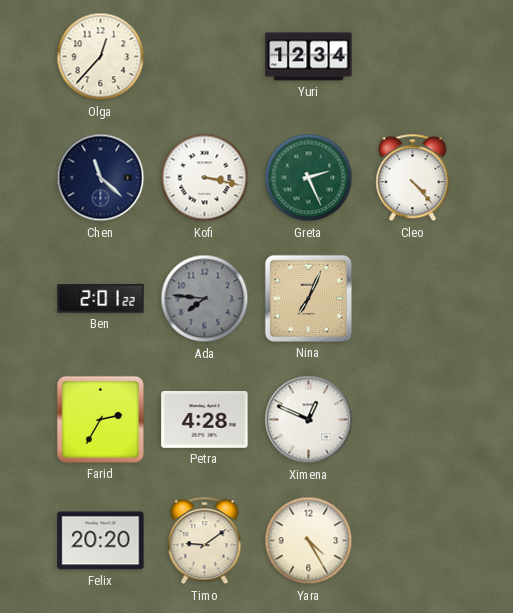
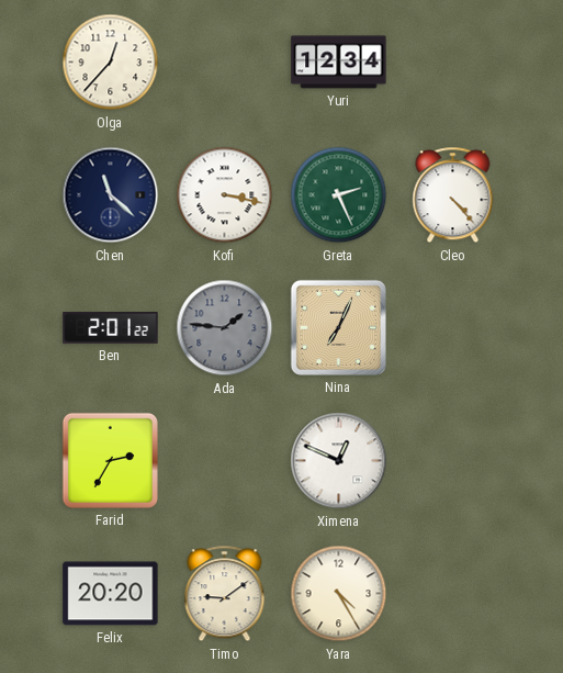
Ada: 7:46 -> 1:46 (225, 328)
Petra: 4:28 -> none (205, 419)
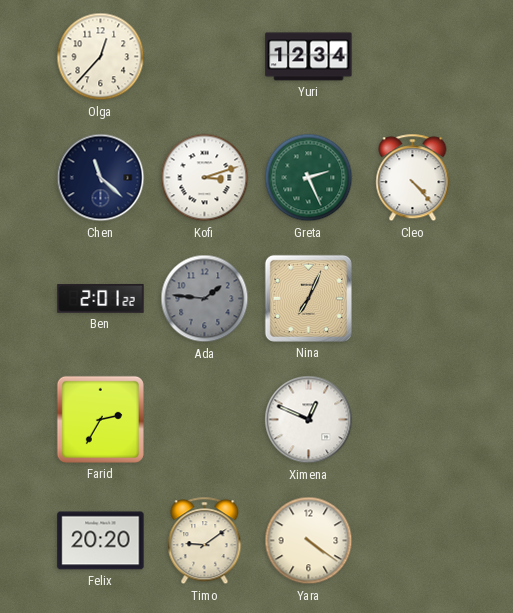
Kofi: 3:17 -> 3:12 (205, 178)
Yara: 4:25 -> 4:21 (309, 541)
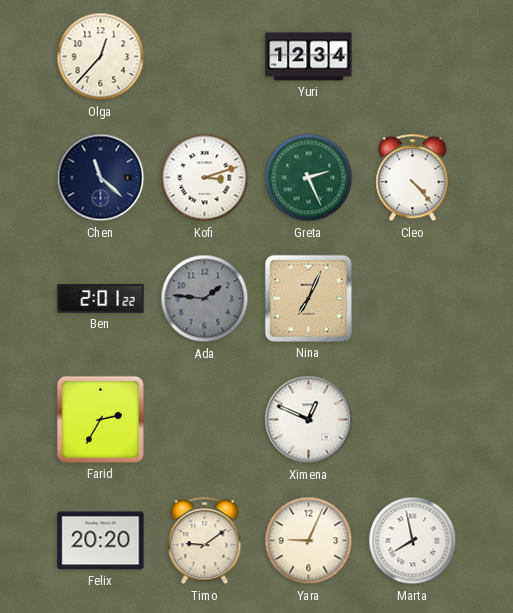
Yara: 4:21 -> 9:04 (309, 541)
Marta: none -> 7:58 (413, 541)
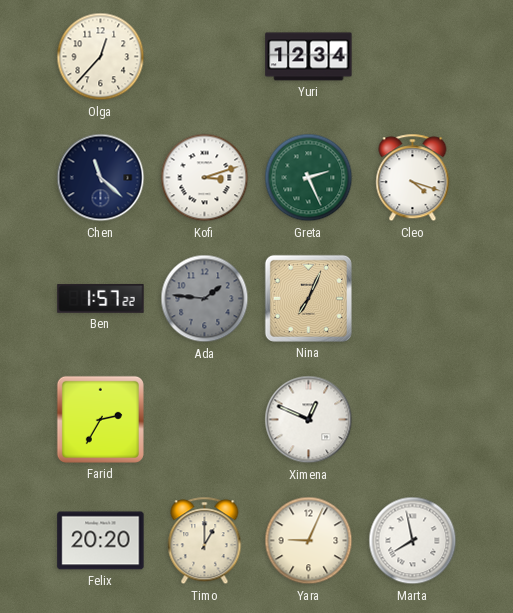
Cleo: 4:23 -> 4:18 (413, 178)
Ben: 2:01 -> 1:57 (101, 299)
Timo: 9:09 -> 1:00 (205, 541)
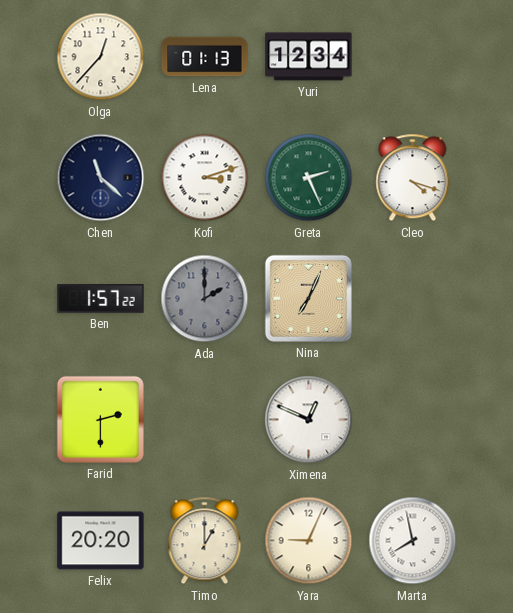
Lena: none -> 01:13 (205, 57)
Ada: 1:46 -> 2:00 (205, 299)
Farid: 2:35 -> 2:30 (100, 419)
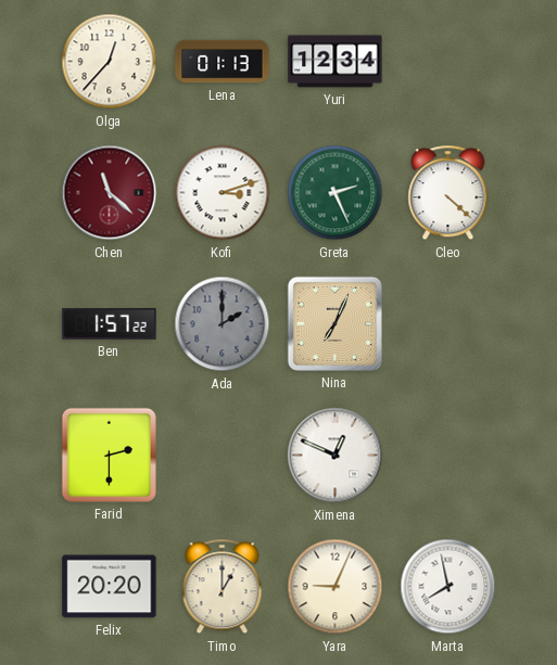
Chen dial: navy -> burgundy (110, 193)
Cleo: 4:18 -> 4:22 (448, 193)
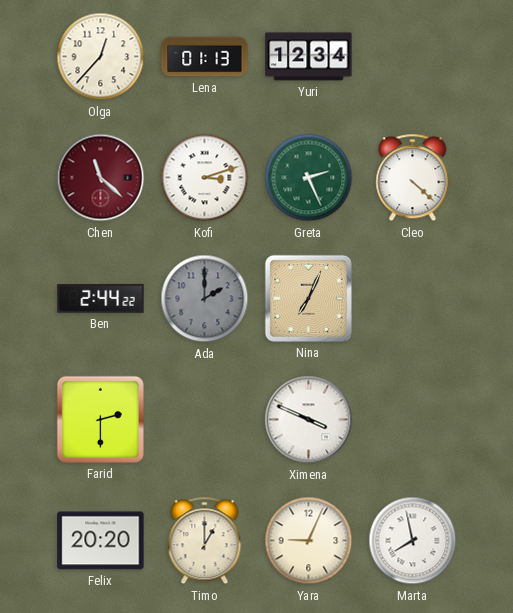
Ben: 1:57 -> 2:44 (101, 299)
Ximena: 12:49 -> 3:49 (309, 420)
